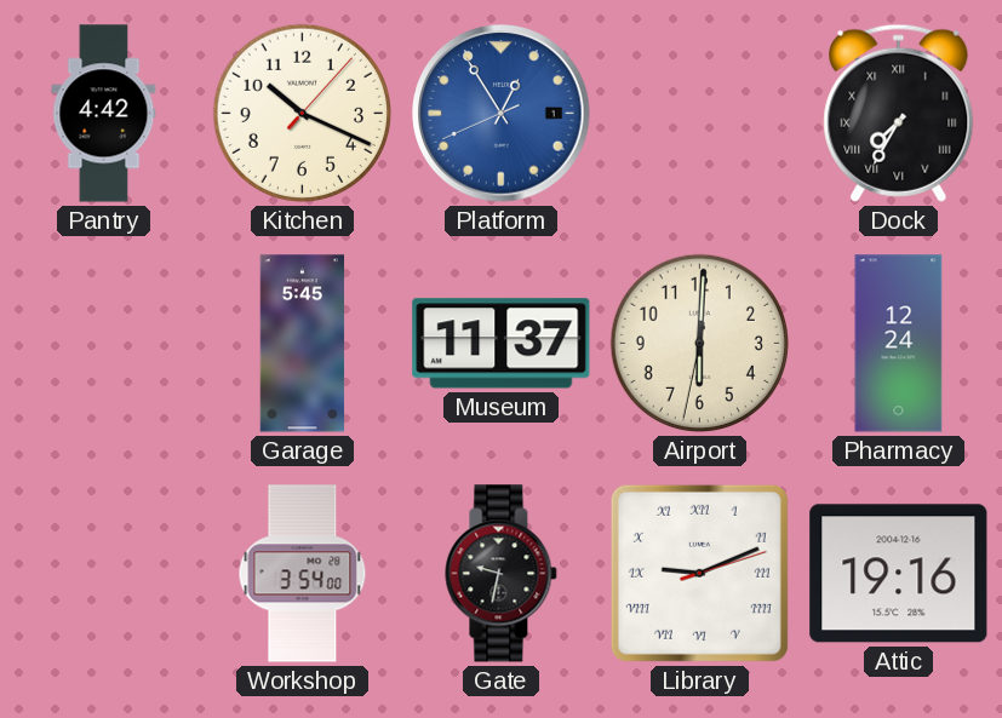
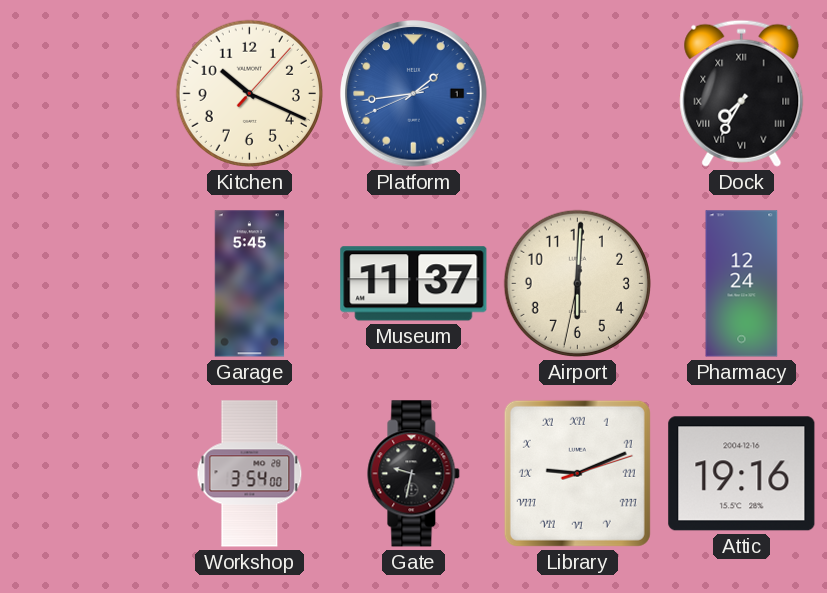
Pantry: 4:42 -> none (104, 114)
Platform: 12:54 -> 1:43 (414, 94)
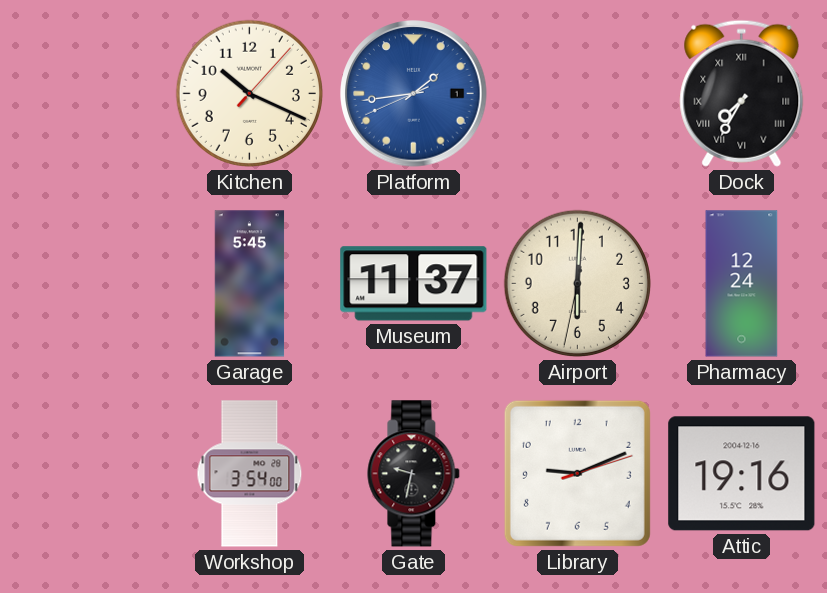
Library numerals: Roman -> Arabic (577, 473)
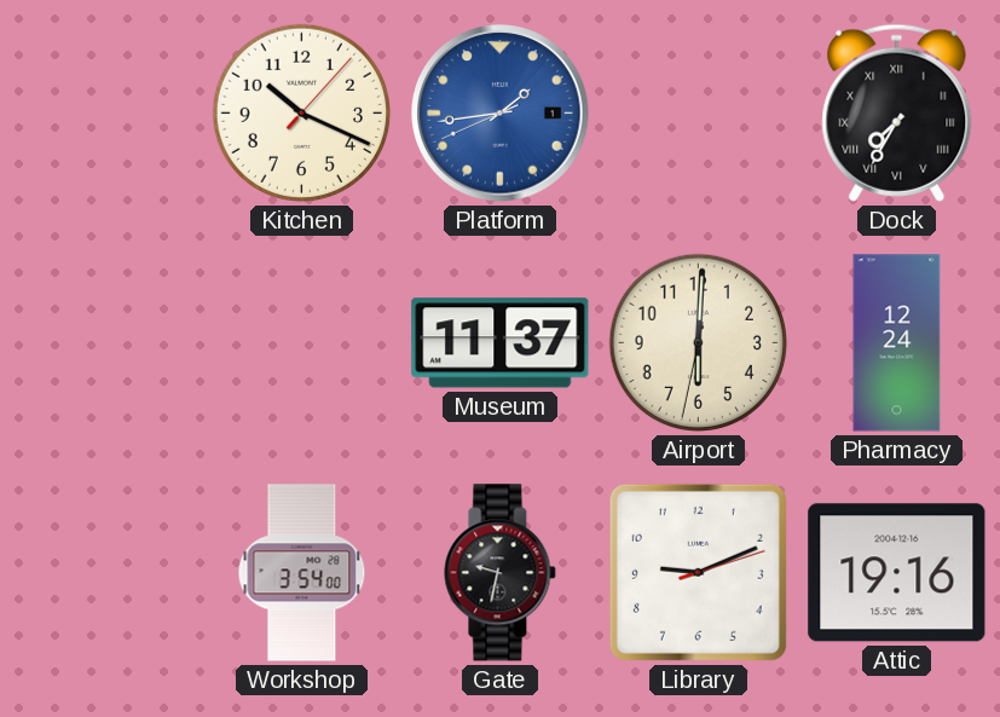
Garage: 5:45 -> none (250, 284)
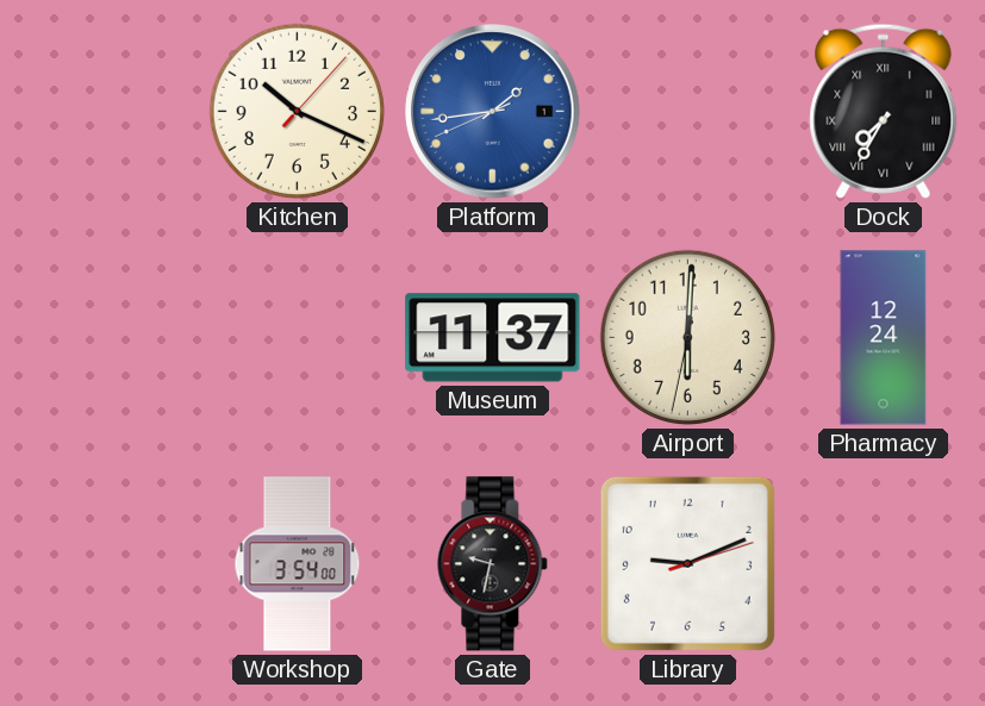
Attic: 19:16 -> none (897, 573)
